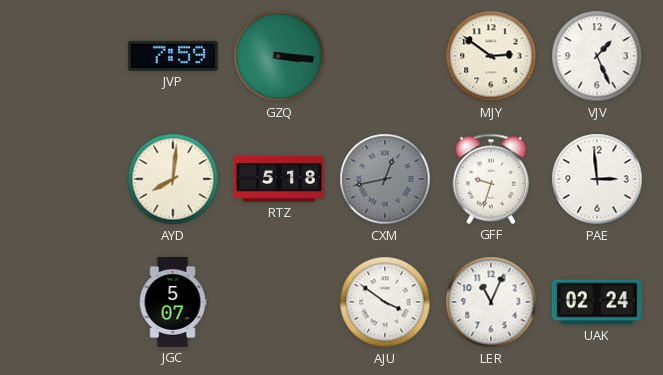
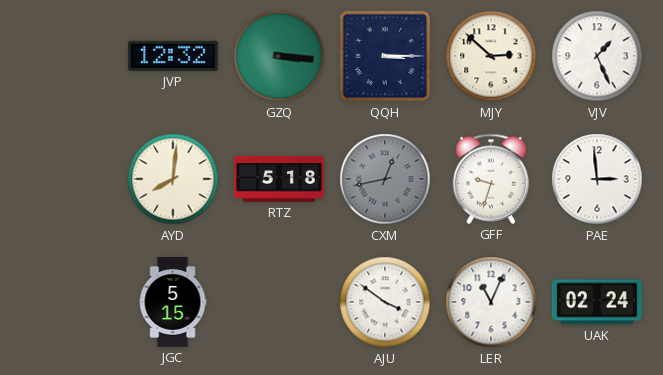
JVP: 7:59 -> 12:32 (173, 56)
QQH: none -> 3:15 (385, 56)
MJY: 2:51 -> 2:52 (491, 56)
JGC: 5:07 -> 5:15 (173, 302)
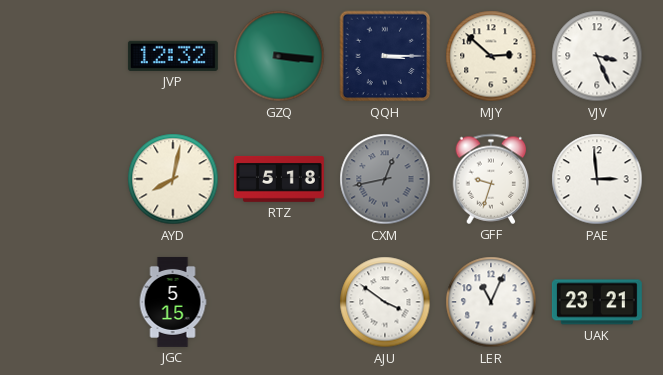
VJV: 1:26 -> 3:26 (597, 56)
AYD: 8:01 -> 8:02 (173, 179)
UAK: 02:24 -> 23:21 (597, 302)
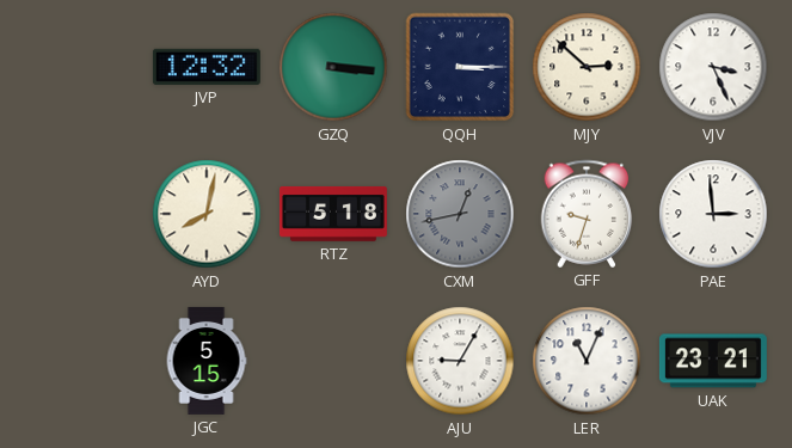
AJU: 3:51 -> 9:05 (460, 361)
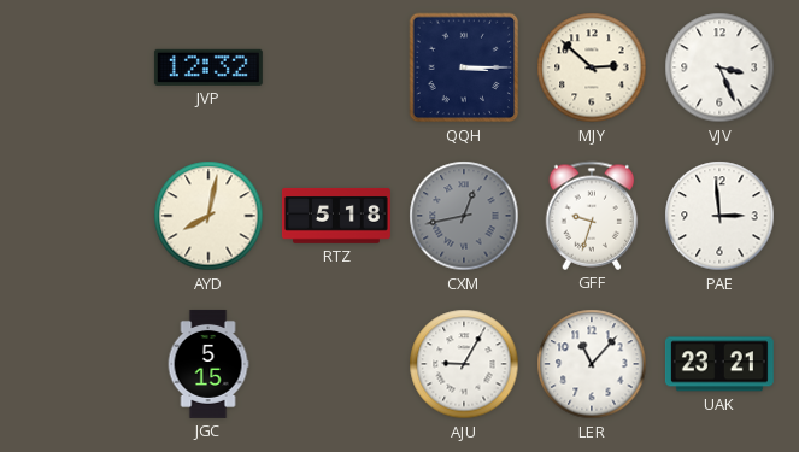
GZQ: 3:16 -> none (333, 67)
LER: 11:04 -> 11:07 (592, 364)
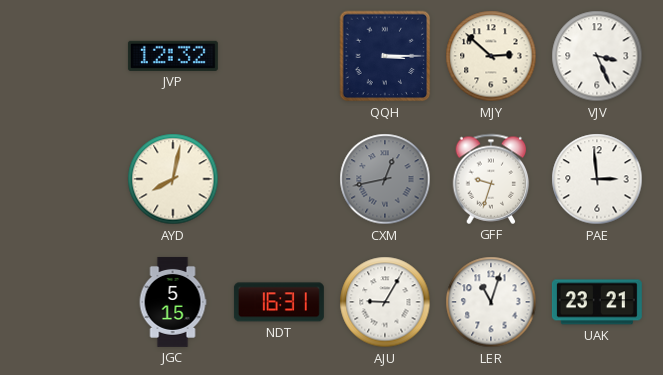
RTZ: 5:18 -> none (336, 216)
NDT: none -> 16:31 (279, 302)
LER: 11:07 -> 11:03 (491, 302)
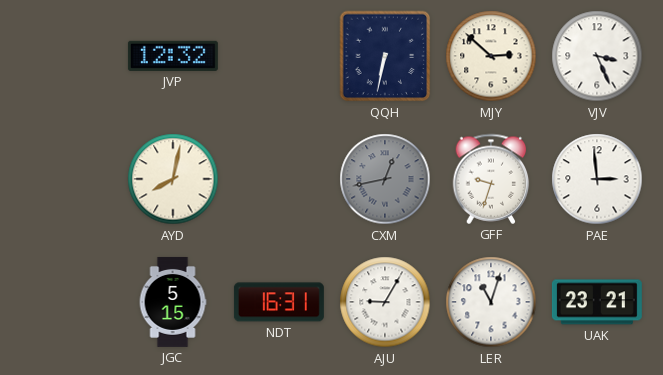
QQH: 3:15 -> 6:32 (385, 56)
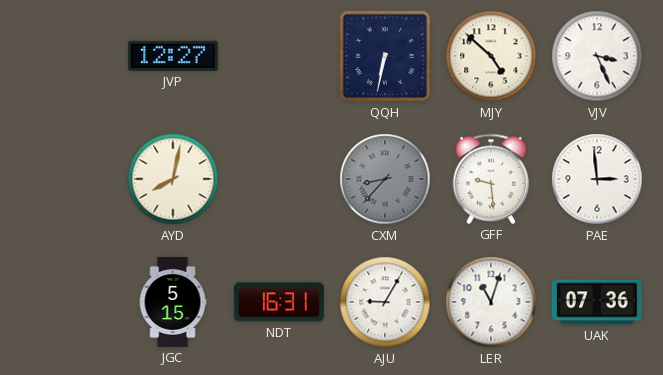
JVP: 12:32 -> 12:27 (173, 56)
MJY: 2:52 -> 4:52 (491, 56)
CXM: 12:43 -> 8:37 (385, 179)
GFF: 9:33 -> 9:29 (491, 179)
UAK: 23:21 -> 07:36 (597, 302)
